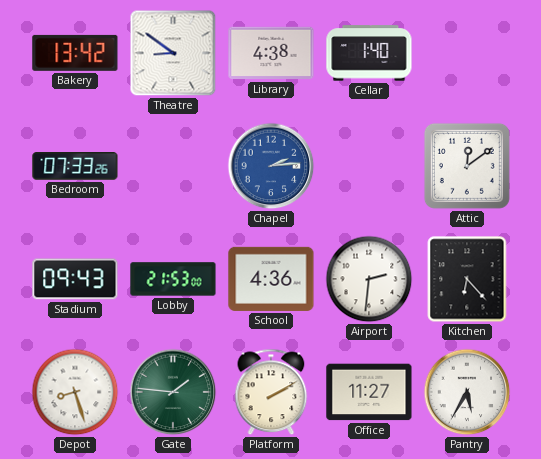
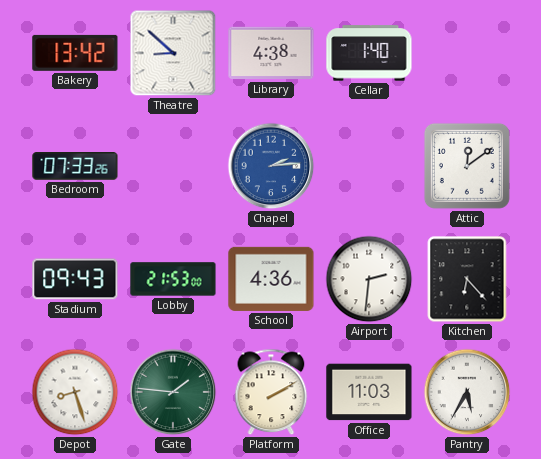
Theatre: 8:51 -> 8:52 (173, 53)
Office: 11:27 -> 11:03 (369, 392)
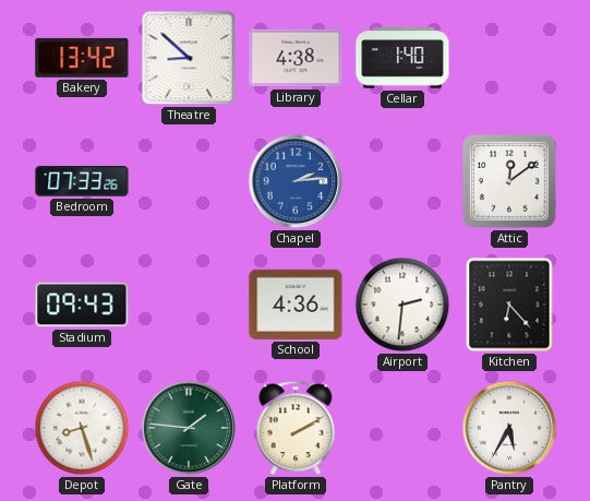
Lobby: 21:53 -> none (173, 279)
Office: 11:03 -> none (369, 392)
